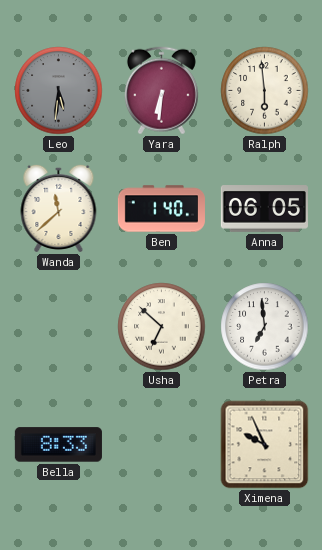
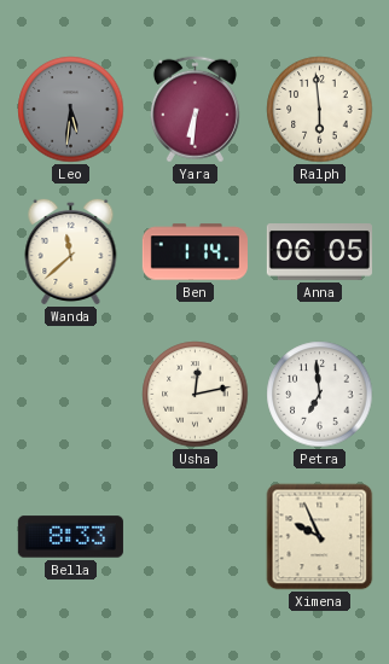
Ben: 1:40 -> 1:14 (194, 252)
Usha: 6:52 -> 12:13 (196, 395)
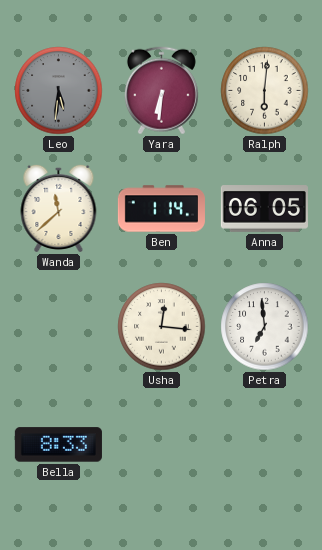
Ralph: 5:59 -> 6:01 (265, 91)
Usha: 12:13 -> 12:16 (162, 327)
Ximena: 9:56 -> none (320, 537)
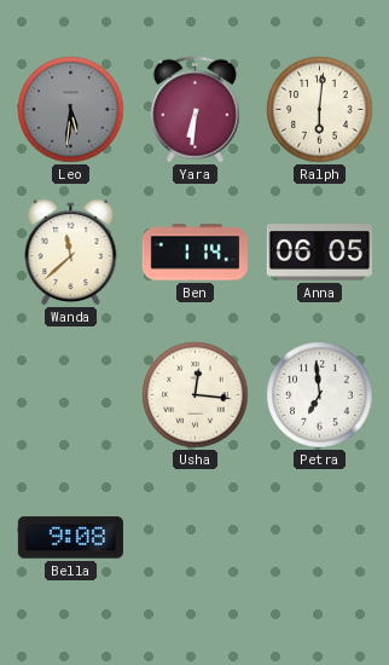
Bella: 8:33 -> 9:08 (70, 538)
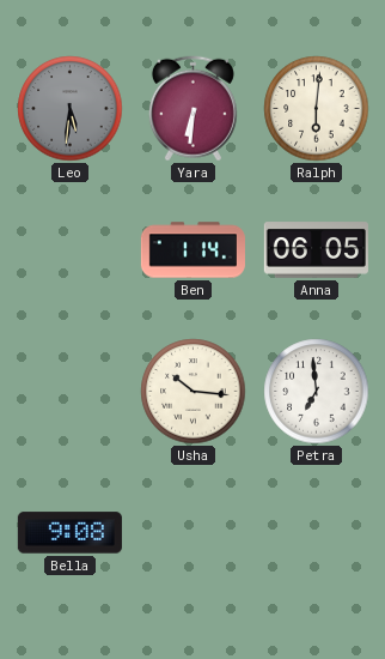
Wanda: 11:38 -> none (71, 251)
Usha: 12:16 -> 10:16 (194, 392)
